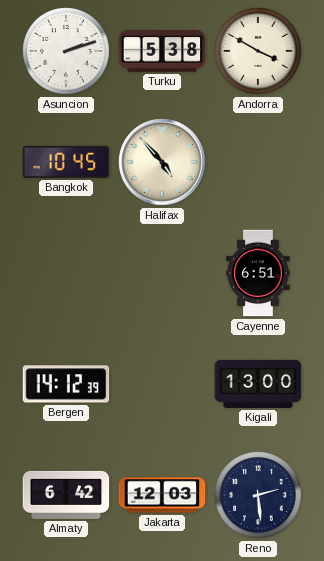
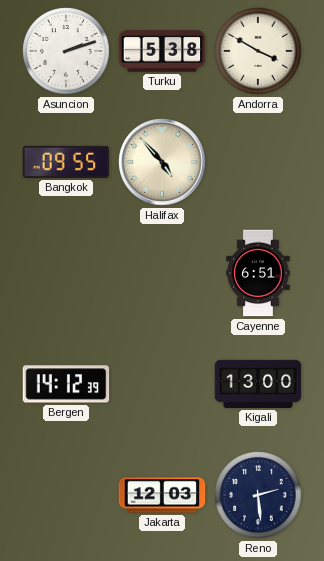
Bangkok: 10:45 -> 09:55 (66, 162)
Almaty: 6:42 -> none (66, 495)
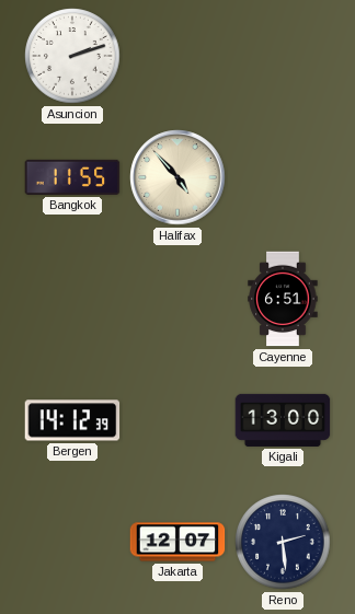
Turku: 5:38 -> none (162, 51)
Andorra: 3:50 -> none (258, 51)
Bangkok: 09:55 -> 11:55 (72, 177)
Jakarta: 12:03 -> 12:07 (177, 542)
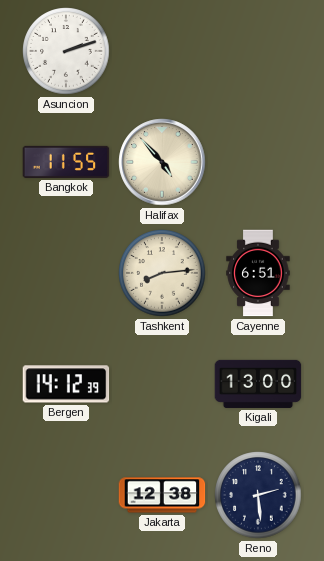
Tashkent: none -> 8:14 (162, 273)
Jakarta: 12:07 -> 12:38 (162, 495)
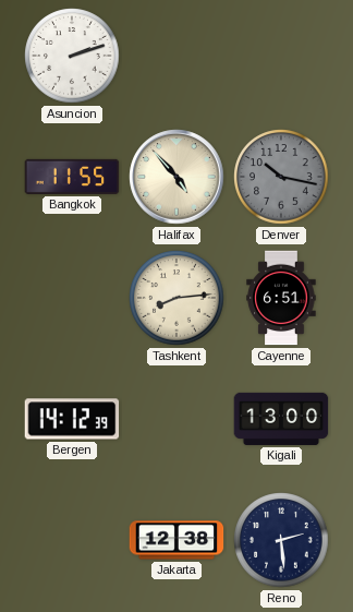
Denver: none -> 10:17 (281, 177)
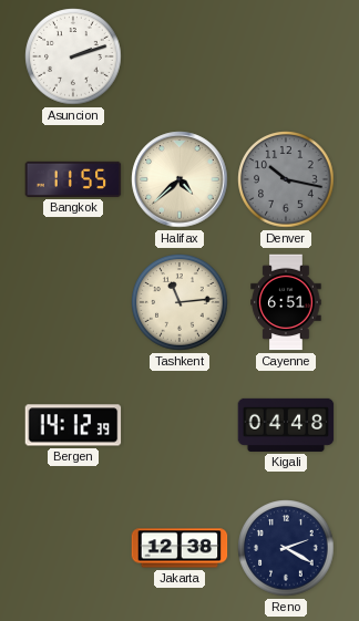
Halifax: 4:53 -> 4:38 (179, 179)
Tashkent: 8:14 -> 11:14 (179, 302)
Kigali: 13:00 -> 04:48 (286, 425)
Reno: 2:29 -> 2:20 (286, 548)
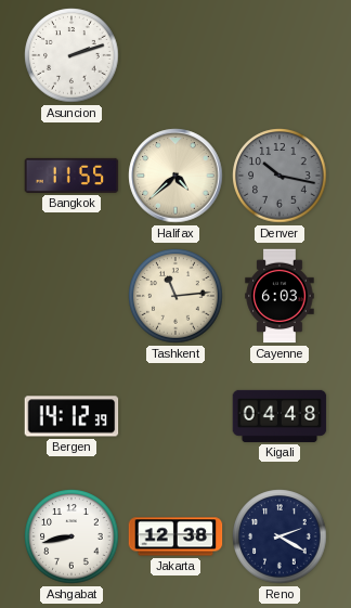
Cayenne: 6:51 -> 6:03 (279, 296)
Ashgabat: none -> 8:43 (71, 536)
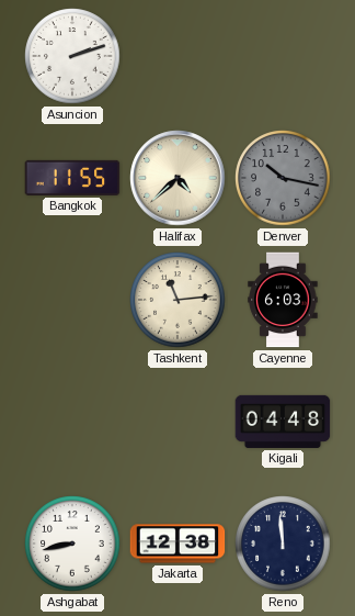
Bergen: 14:12 -> none (71, 416)
Reno: 2:20 -> 11:59 (283, 544)
